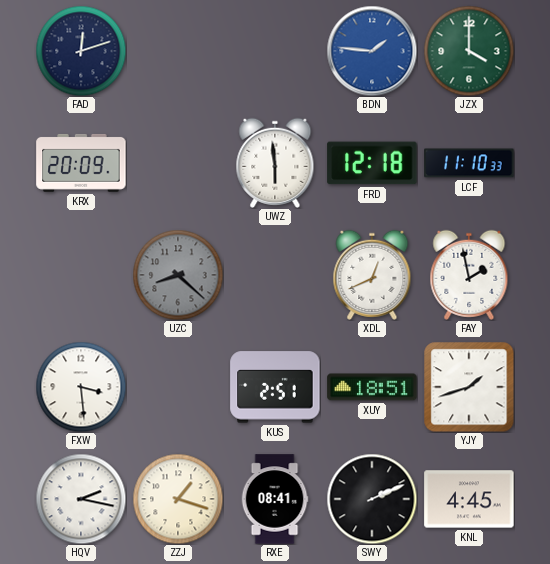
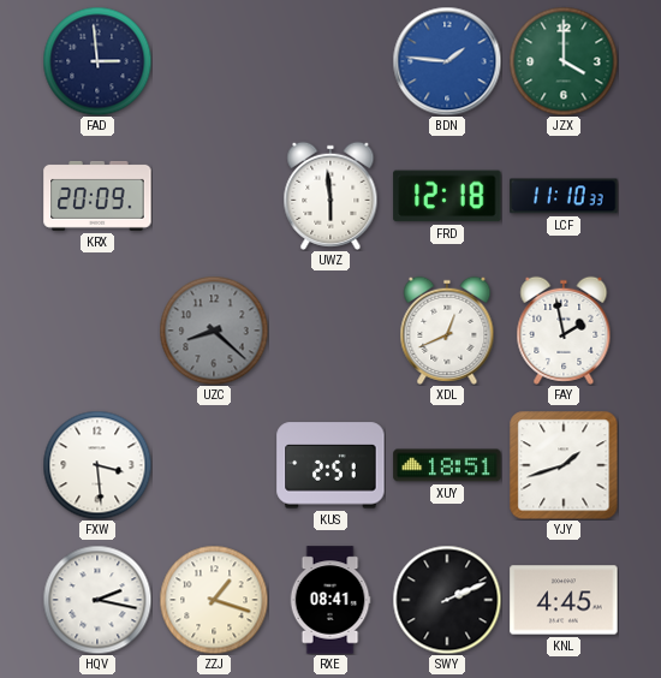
FAD: 12:12 -> 2:59 (97, 61)
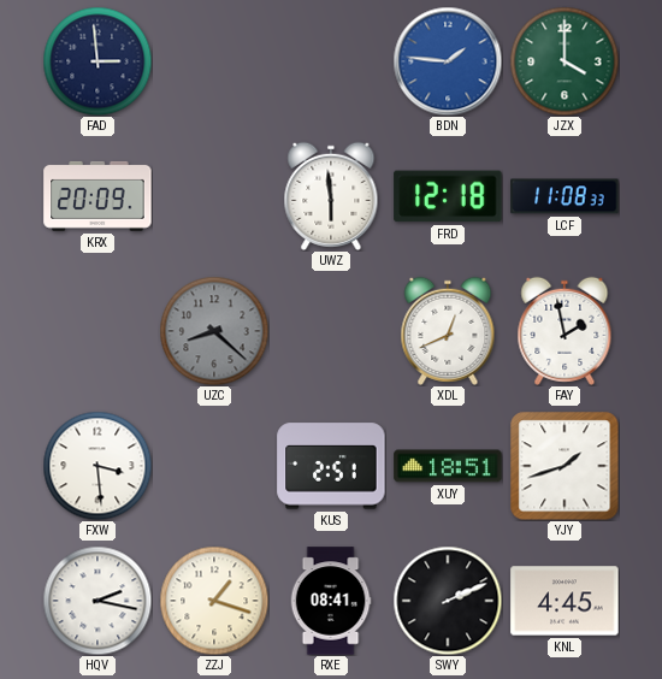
LCF: 11:10 -> 11:08 (565, 196)
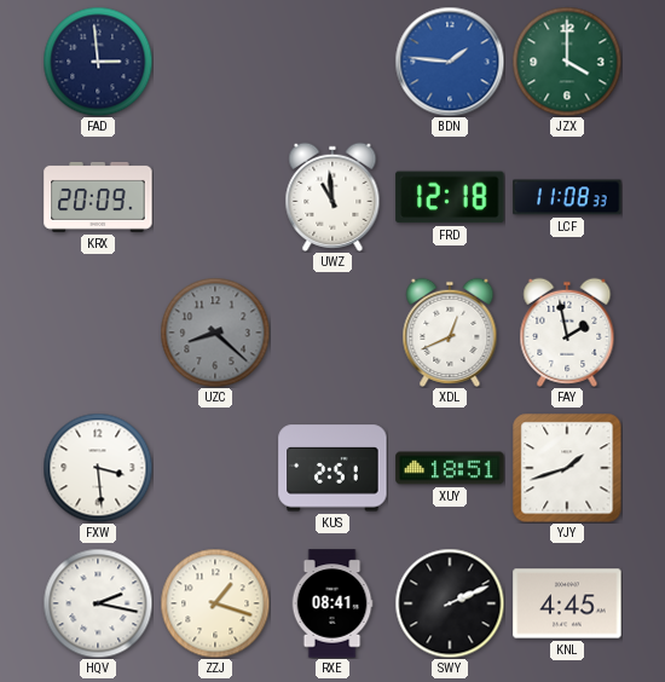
UWZ: 5:59 -> 10:59 (332, 197)
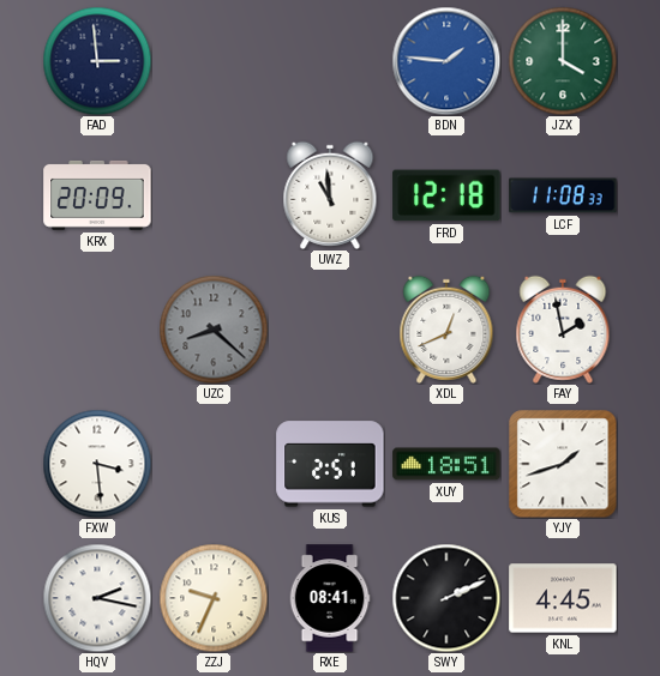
ZZJ: 1:18 -> 9:34 (214, 598)
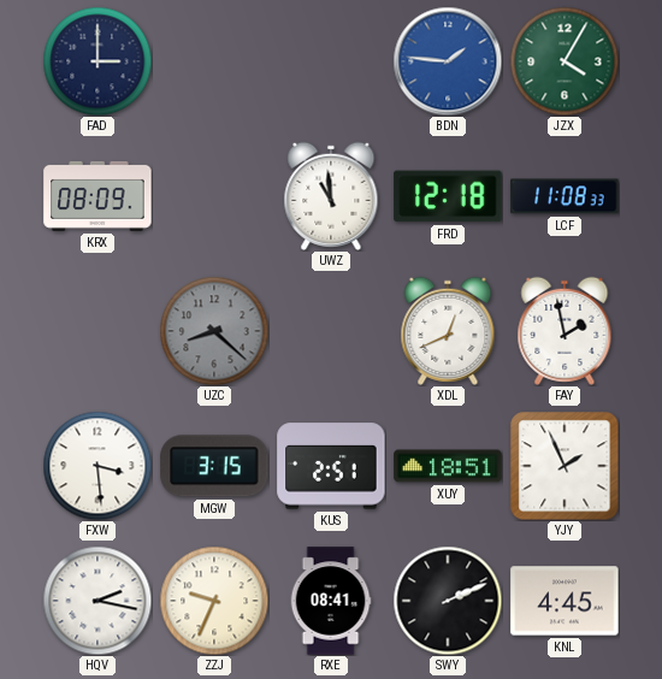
FAD: 2:59 -> 3:00 (97, 61)
JZX: 4:00 -> 4:05 (565, 61)
KRX: 20:09 -> 08:09 (97, 196)
MGW: none -> 3:15 (214, 466)
YJY: 1:42 -> 1:56 (565, 466)
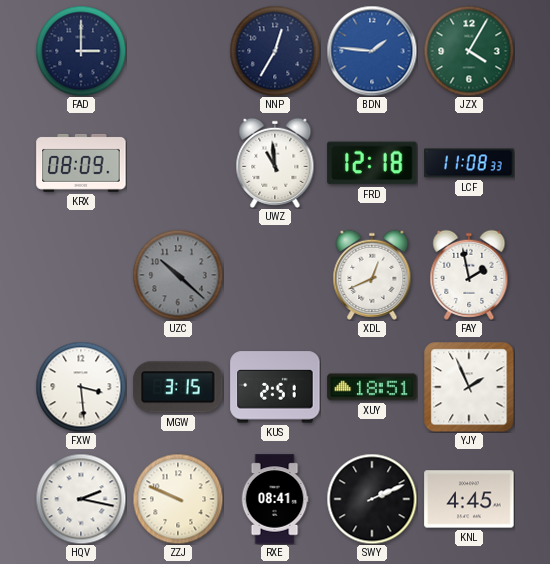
NNP: none -> 12:35 (275, 51)
UZC: 8:22 -> 10:22 (178, 275)
ZZJ: 9:34 -> 9:49 (178, 499)
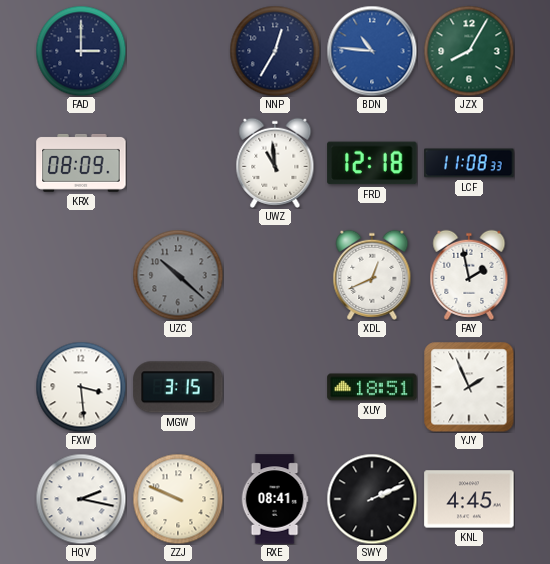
BDN: 1:46 -> 10:46 (372, 51)
JZX: 4:05 -> 8:05 (469, 51)
KUS: 2:51 -> none (275, 387)
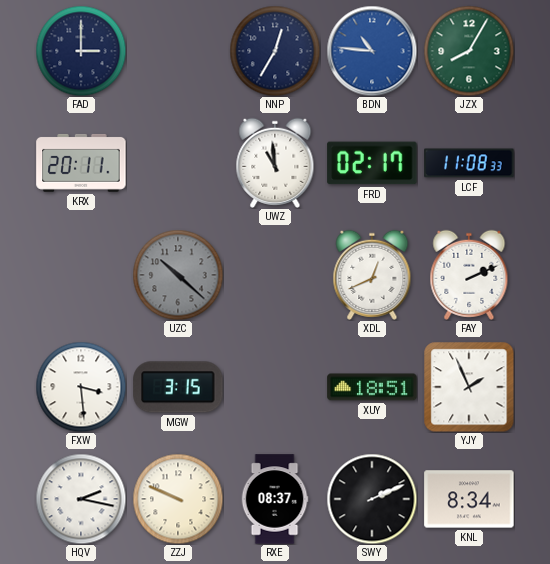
KRX: 08:09 -> 20:11 (81, 163)
FRD: 12:18 -> 02:17 (372, 163)
FAY: 1:58 -> 2:11 (469, 275)
RXE: 08:41 -> 08:37 (275, 499)
KNL: 4:45 -> 8:34 (469, 499)
